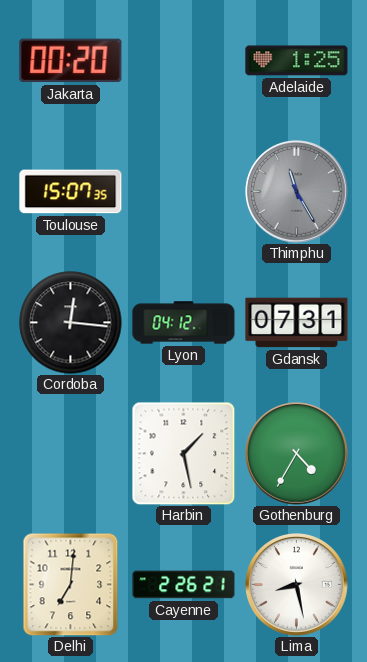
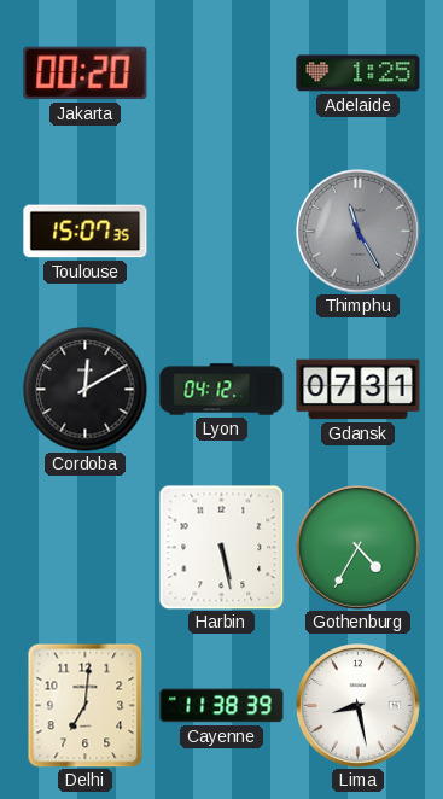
Cordoba: 12:16 -> 12:10 (86, 390)
Harbin: 1:28 -> 5:28 (221, 547)
Cayenne: 2:26 -> 11:38 (222, 706)
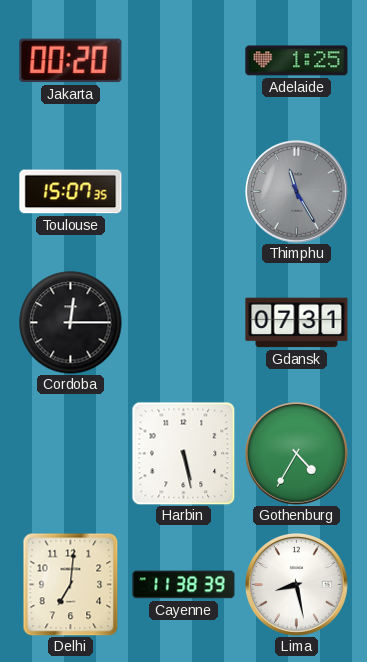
Cordoba: 12:10 -> 12:15 (71, 323)
Lyon: 04:12 -> none (222, 390)
